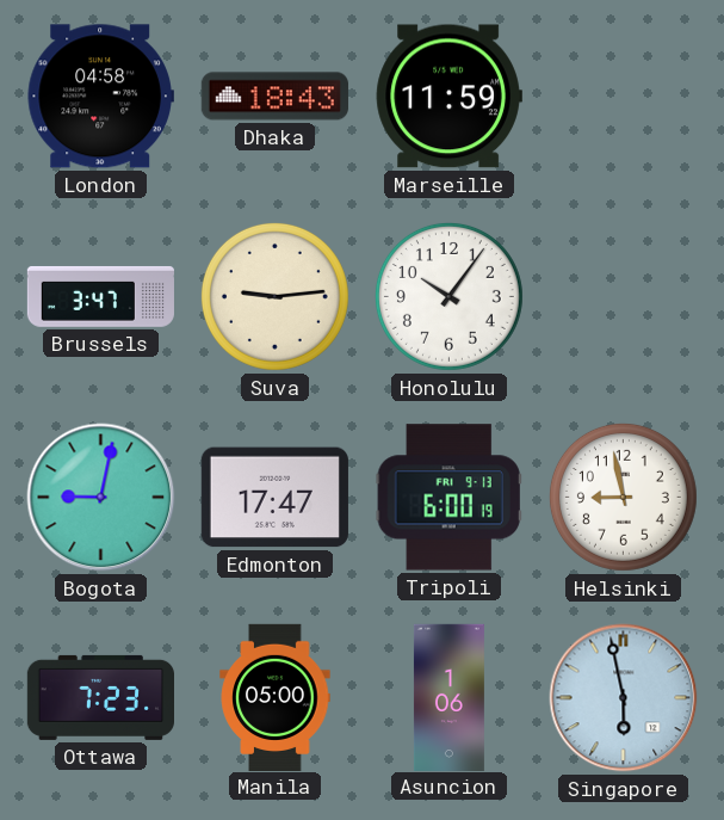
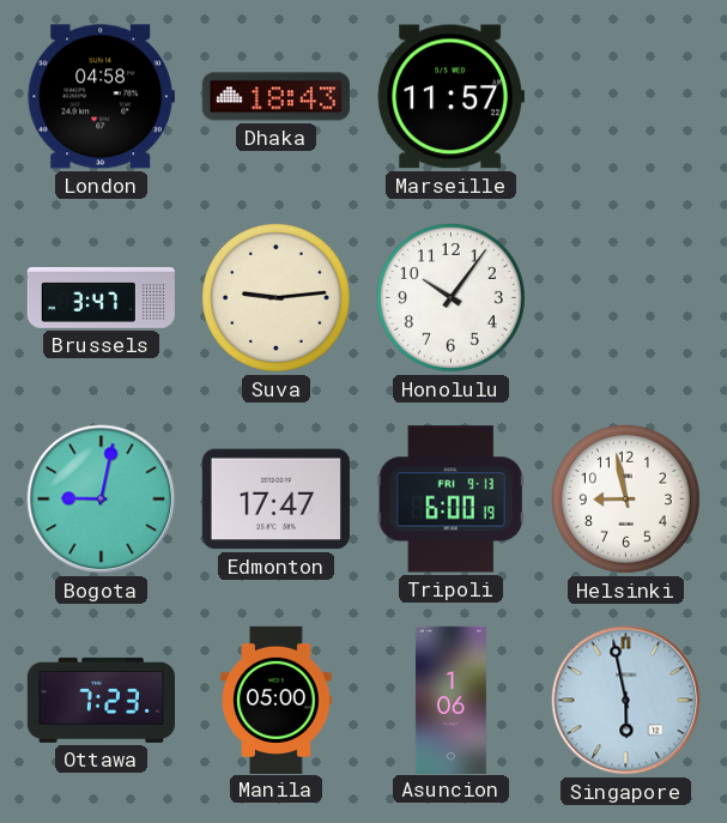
Marseille: 11:59 -> 11:57 (450, 97)
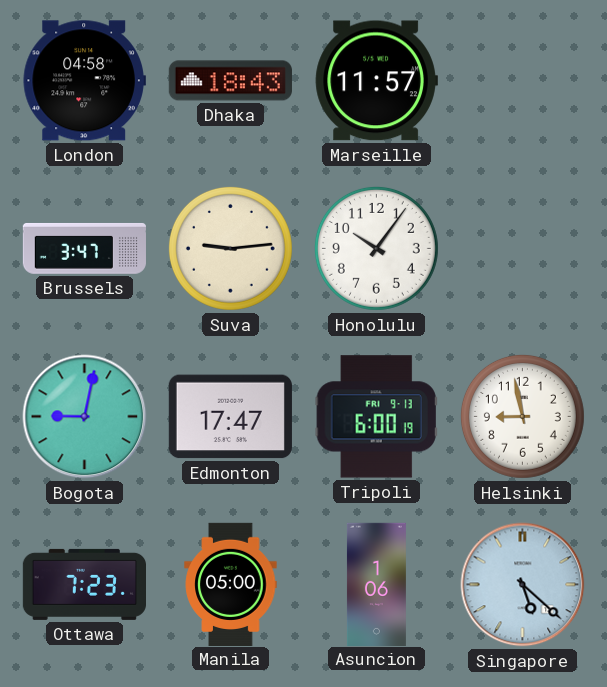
Singapore: 5:58 -> 5:22 (523, 585)
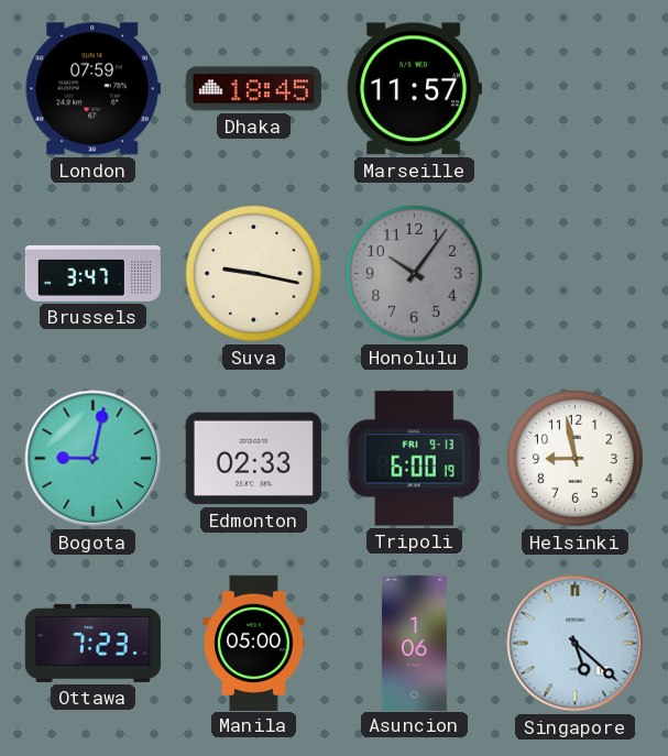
London: 04:58 -> 07:59 (92, 89)
Dhaka: 18:43 -> 18:45 (253, 89)
Suva: 9:14 -> 9:17 (253, 273)
Honolulu dial: white -> grey (414, 273)
Edmonton: 17:47 -> 02:33 (253, 459)
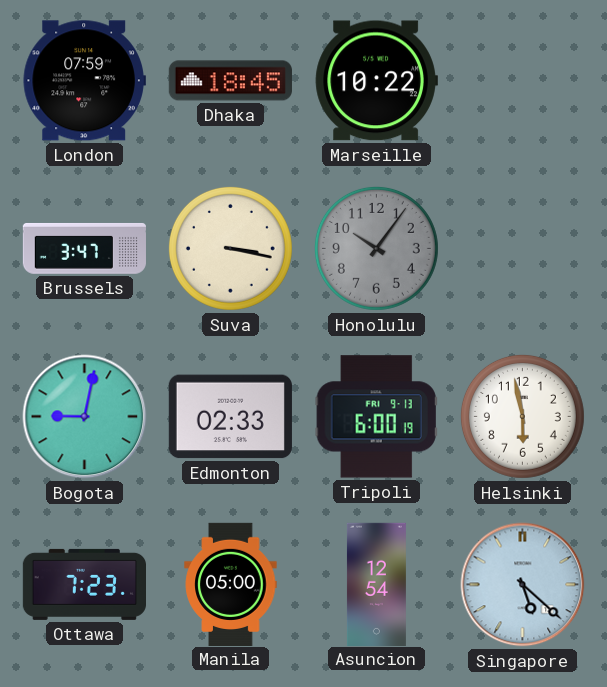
Marseille: 11:57 -> 10:22 (376, 81)
Suva: 9:17 -> 3:17 (230, 248)
Helsinki: 8:58 -> 5:58 (522, 416)
Asuncion: 1:06 -> 12:54 (376, 584)
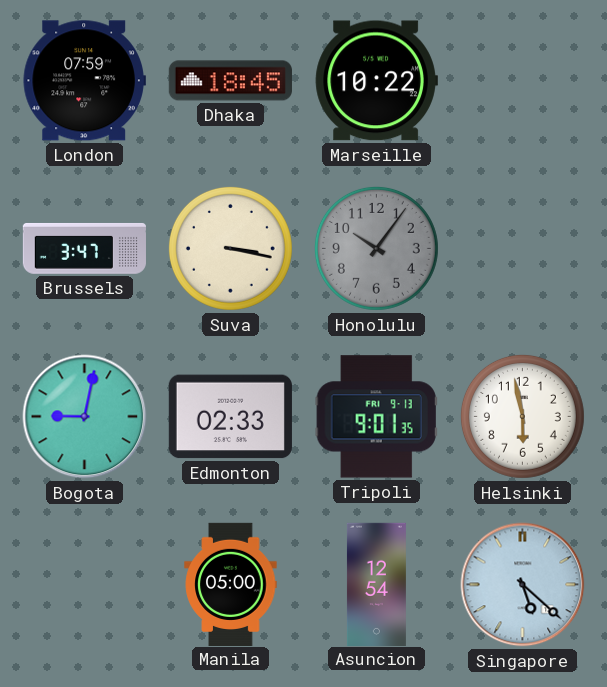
Tripoli: 6:00 -> 9:01 (376, 417)
Ottawa: 7:23 -> none (84, 584)
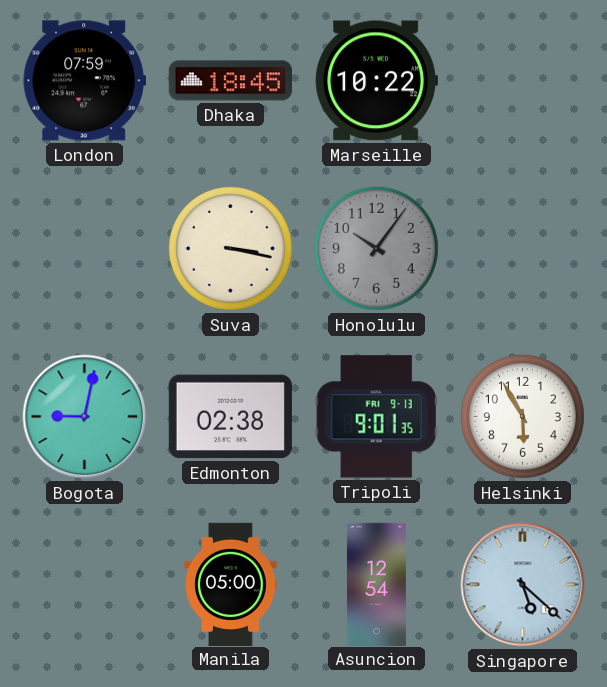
Brussels: 3:47 -> none (84, 248)
Edmonton: 02:33 -> 02:38 (230, 417)
Helsinki: 5:58 -> 5:55 (522, 416)
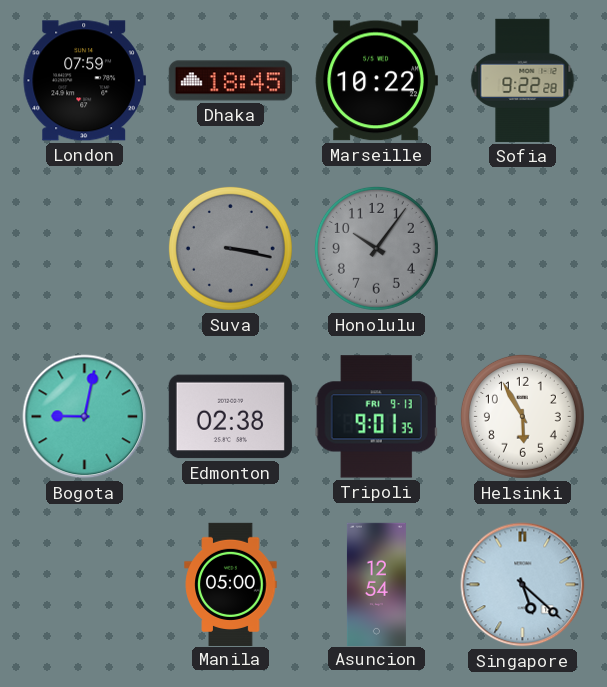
Sofia: none -> 9:22 (523, 80)
Suva dial: cream -> grey (230, 248)
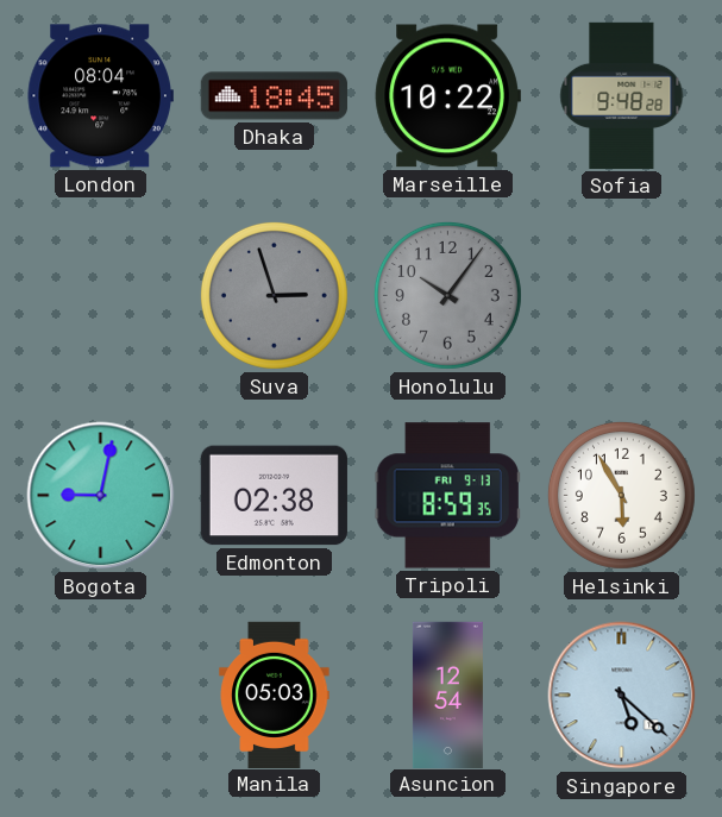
London: 07:59 -> 08:04 (100, 96)
Sofia: 9:22 -> 9:48 (622, 95)
Suva: 3:17 -> 2:57 (274, 295)
Tripoli: 9:01 -> 8:59 (447, 496)
Manila: 05:00 -> 05:03 (275, 695)
